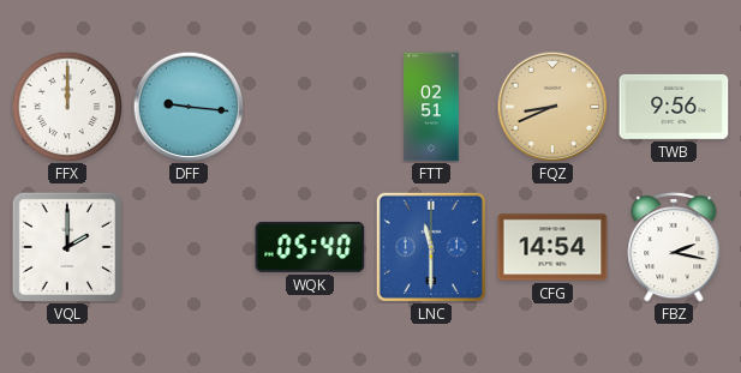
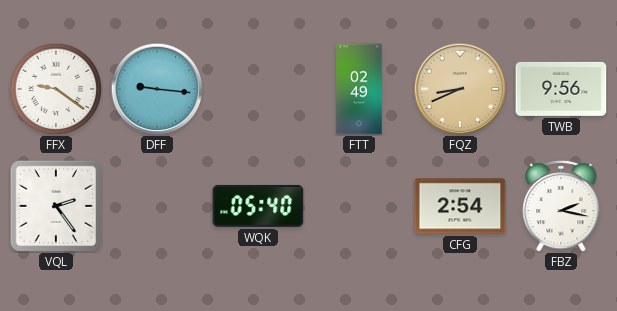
FFX: 12:00 -> 9:21 (56, 89)
FTT: 02:51 -> 02:49 (359, 89)
VQL: 2:00 -> 2:24 (56, 206)
LNC: 11:30 -> none (431, 247)
CFG: 14:54 -> 2:54 (460, 206)
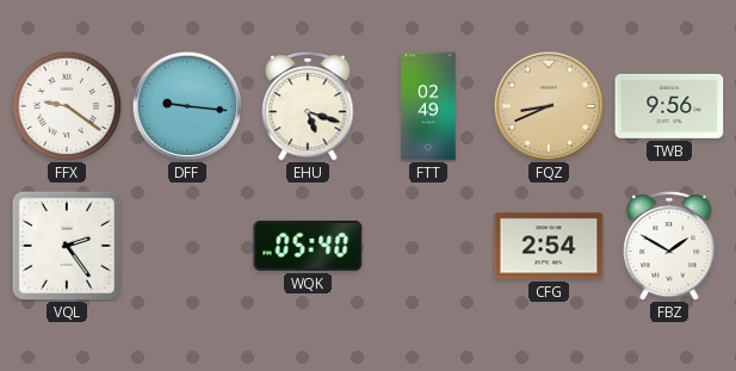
EHU: none -> 5:18 (308, 106)
FBZ: 2:17 -> 1:50 (669, 246)
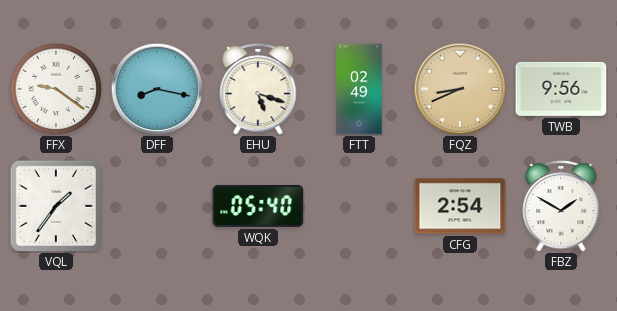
DFF: 9:16 -> 8:17 (157, 89)
VQL: 2:24 -> 1:36 (56, 206)
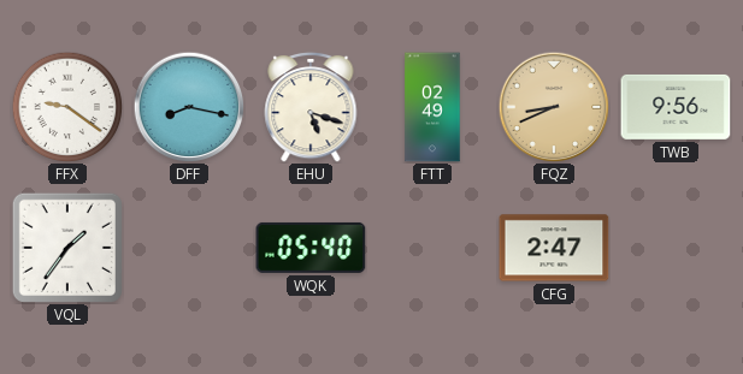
CFG: 2:54 -> 2:47 (554, 248)
FBZ: 1:50 -> none (561, 206)
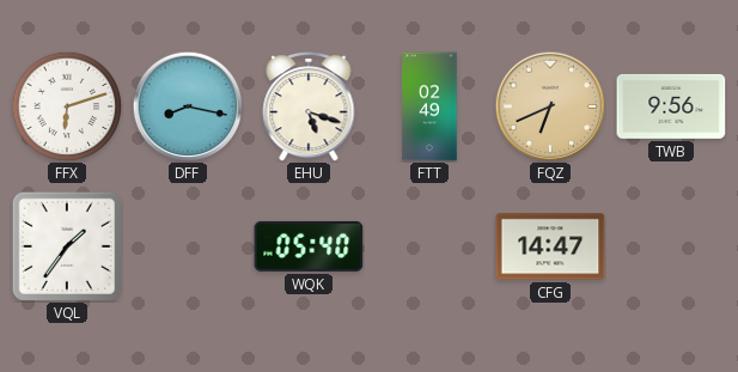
FFX: 9:21 -> 6:12 (67, 106)
FQZ: 8:41 -> 6:41 (550, 106)
CFG: 2:47 -> 14:47 (550, 246)
